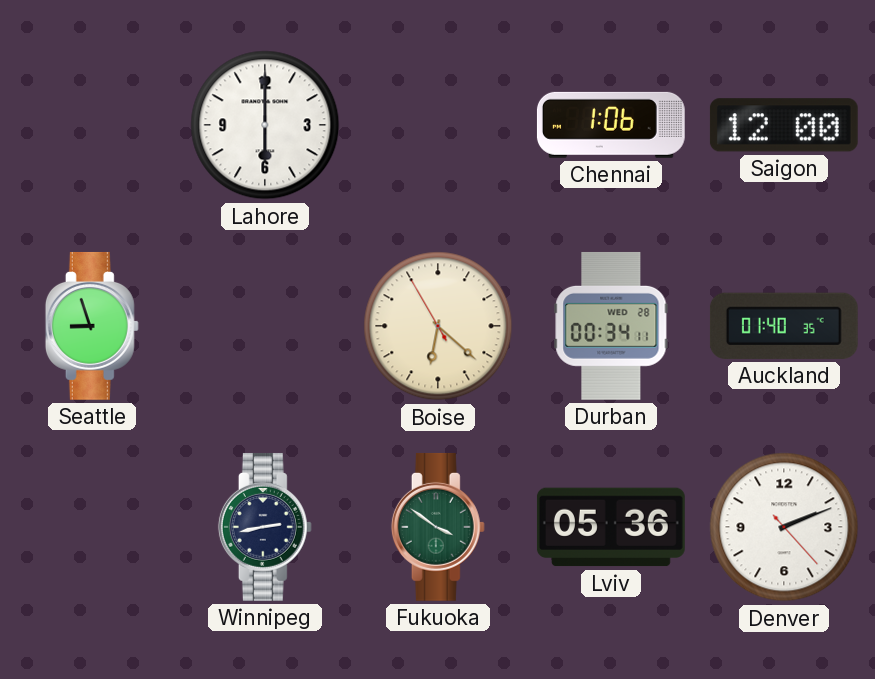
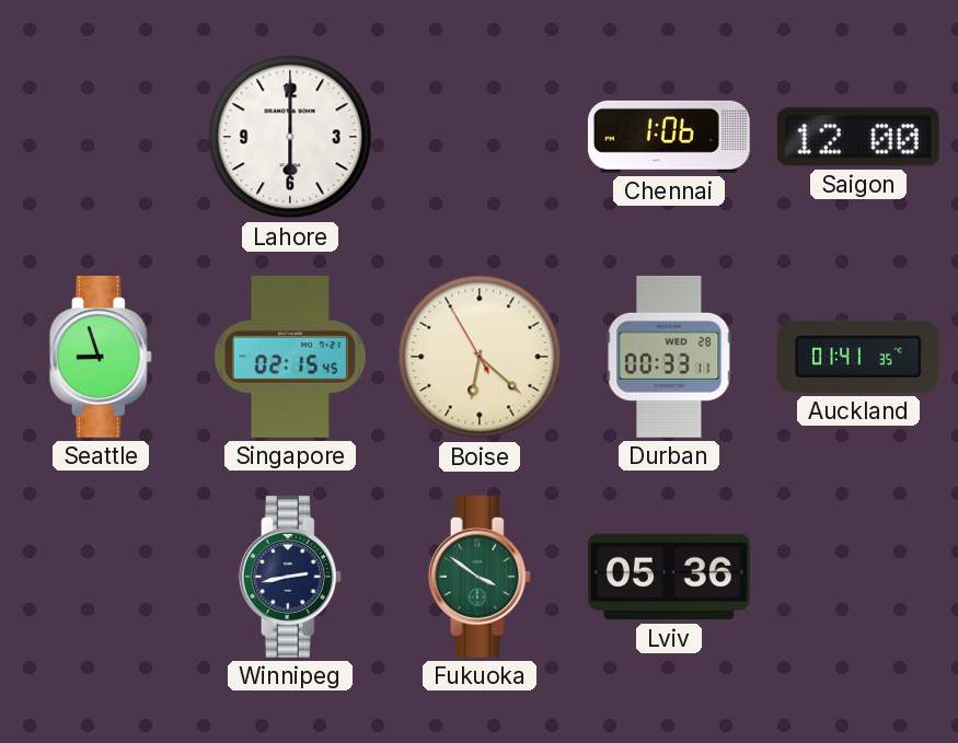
Singapore: none -> 02:15 (290, 357)
Durban: 00:34 -> 00:33 (669, 357)
Auckland: 01:40 -> 01:41 (858, 357)
Denver: 2:11 -> none (784, 527)
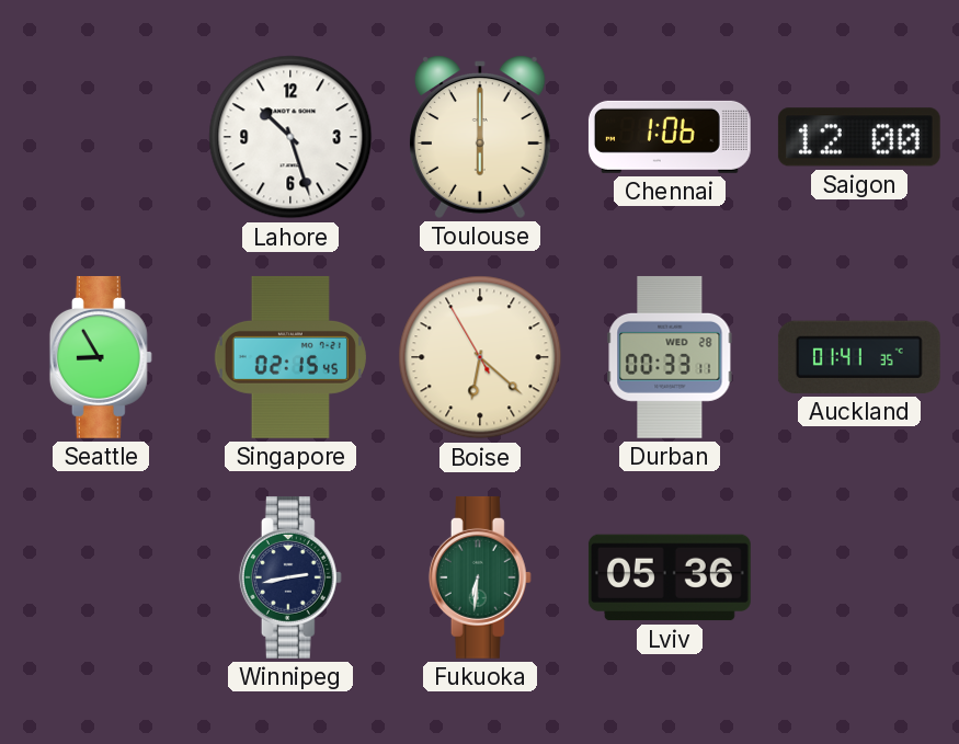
Lahore: 6:00 -> 10:27 (290, 137)
Toulouse: none -> 6:00 (480, 137)
Seattle: 8:57 -> 8:55 (101, 357)
Fukuoka: 3:51 -> 6:31 (480, 577)
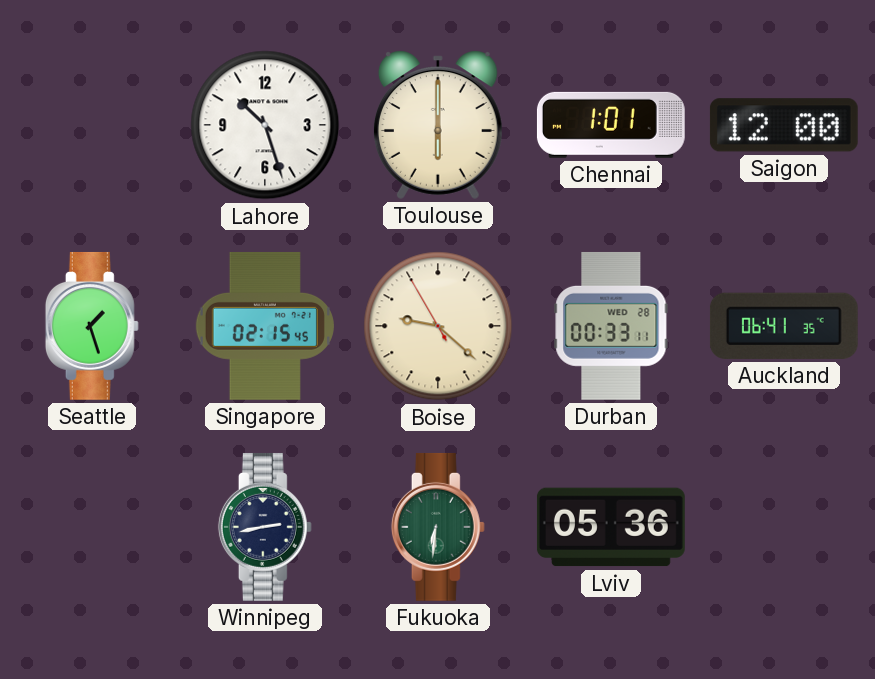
Chennai: 1:06 -> 1:01 (611, 125)
Seattle: 8:55 -> 1:27 (92, 326)
Boise: 6:21 -> 9:21 (438, 326)
Auckland: 01:41 -> 06:41 (784, 326)
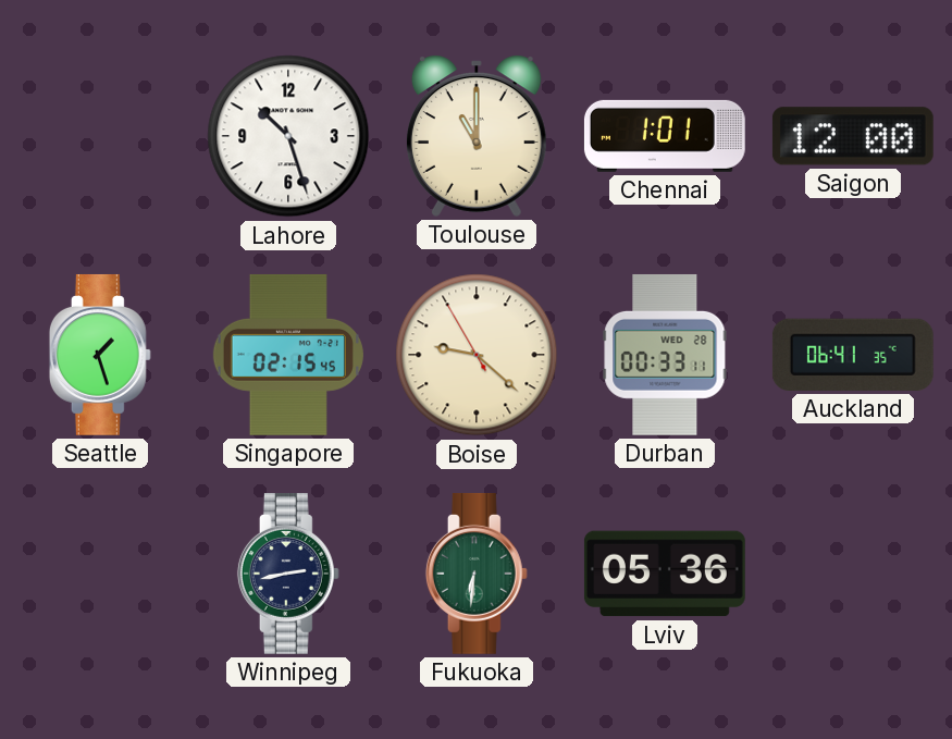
Toulouse: 6:00 -> 11:00 (477, 136)
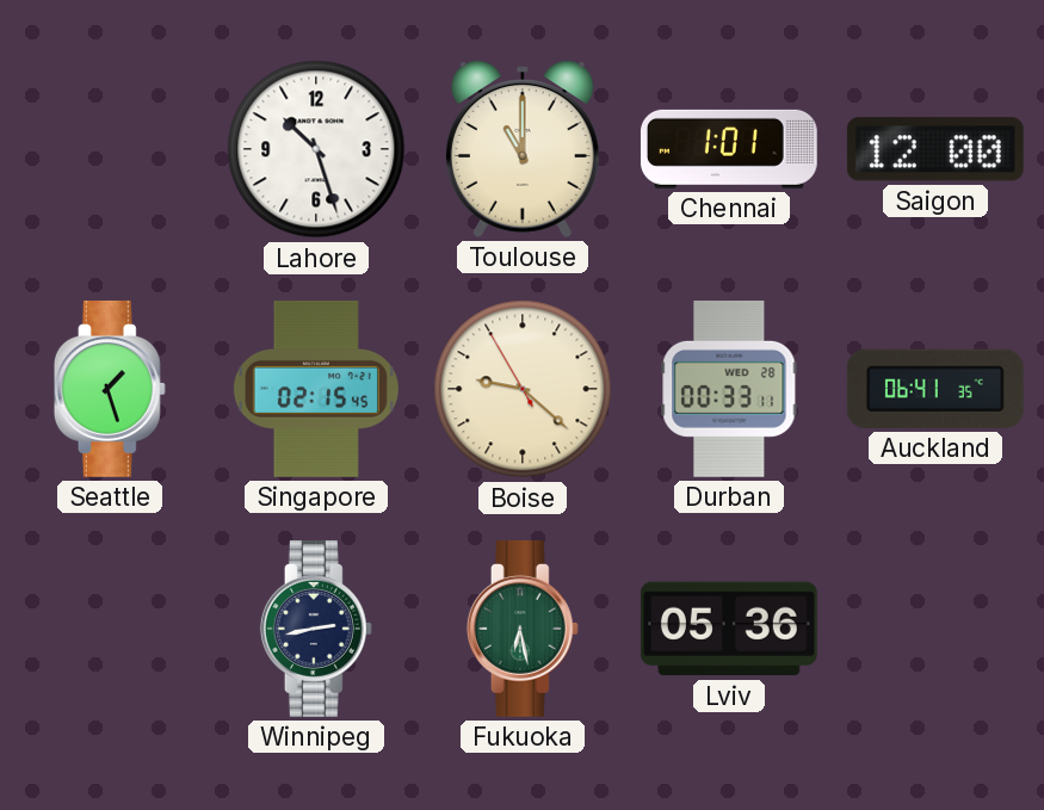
Fukuoka: 6:31 -> 6:28 (523, 629)
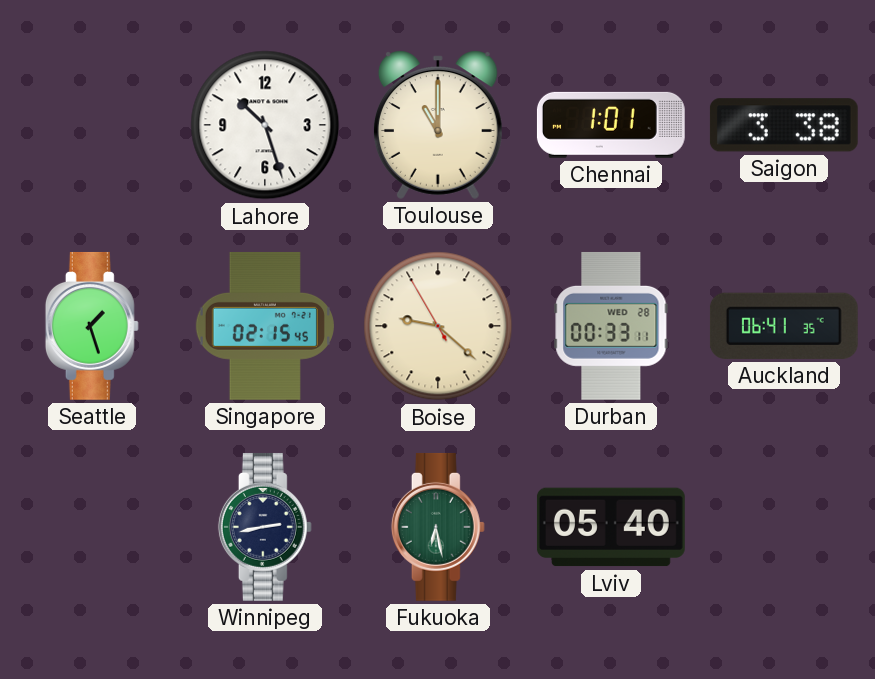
Saigon: 12:00 -> 3:38 (784, 125)
Lviv: 05:36 -> 05:40 (611, 527)
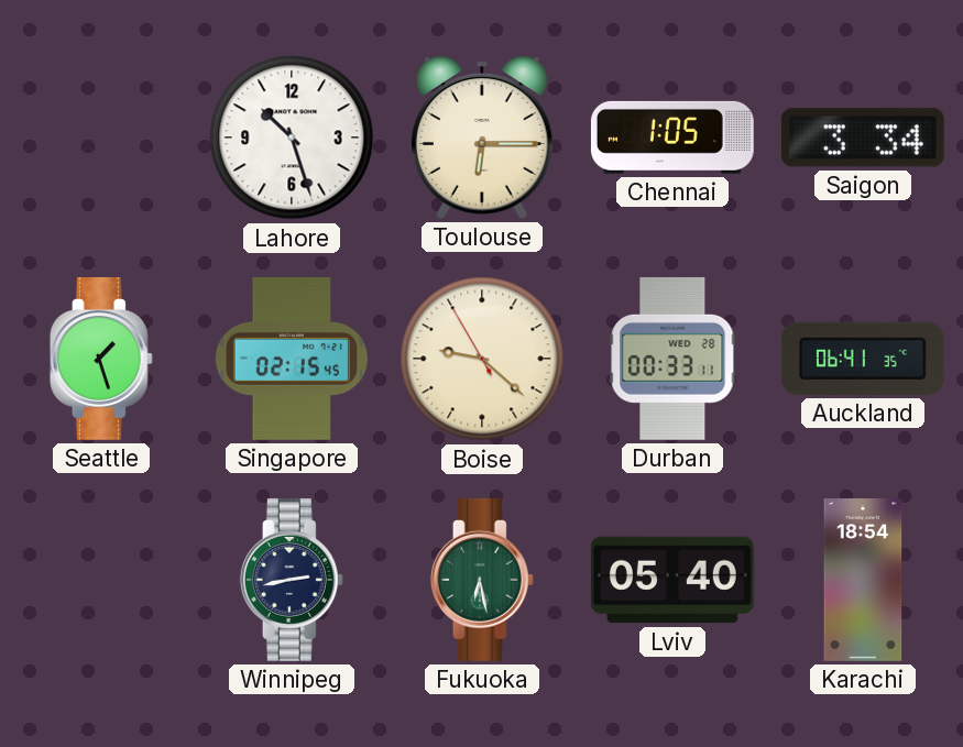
Toulouse: 11:00 -> 6:15 (482, 138)
Chennai: 1:01 -> 1:05 (672, 138)
Saigon: 3:38 -> 3:34 (863, 138)
Karachi: none -> 18:54 (863, 581)
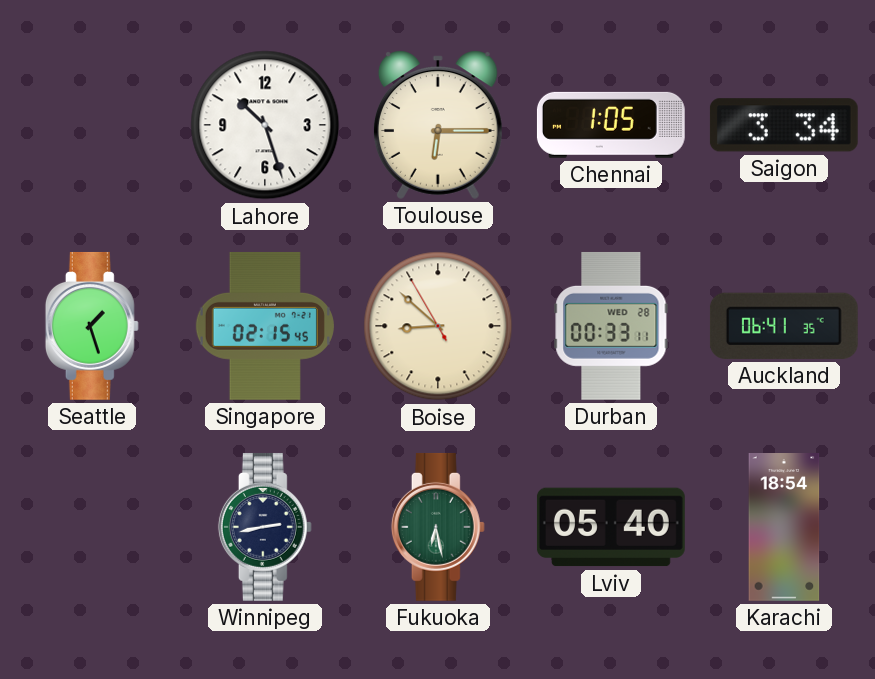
Boise: 9:21 -> 8:51 (438, 326)
